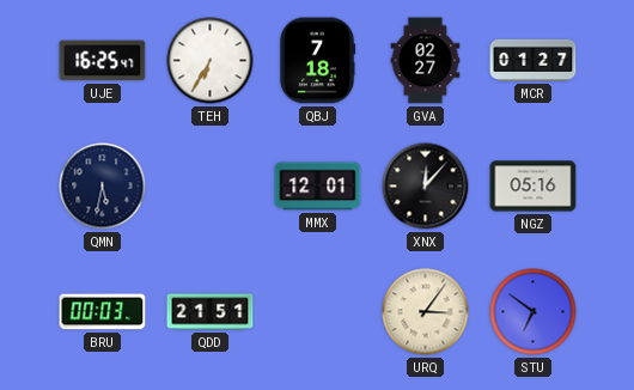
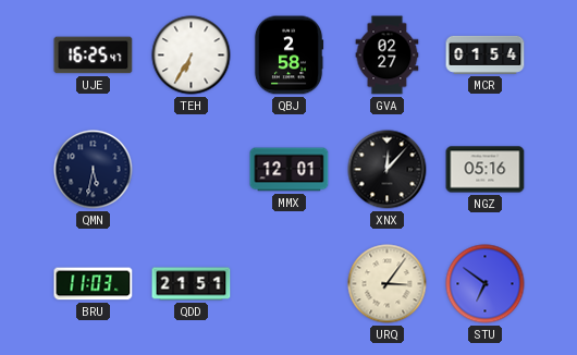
QBJ: 7:18 -> 2:58 (288, 56)
MCR: 01:27 -> 01:54 (486, 54)
BRU: 00:03 -> 11:03 (94, 284)
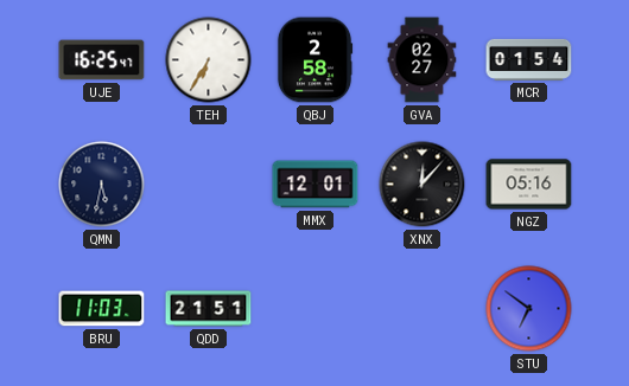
URQ: 3:06 -> none (388, 284)
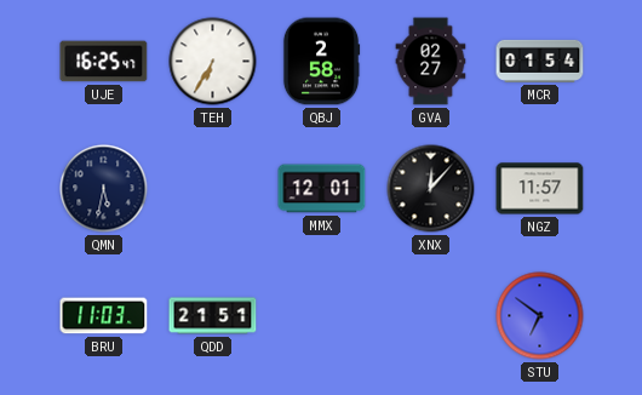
NGZ: 05:16 -> 11:57 (540, 189)
